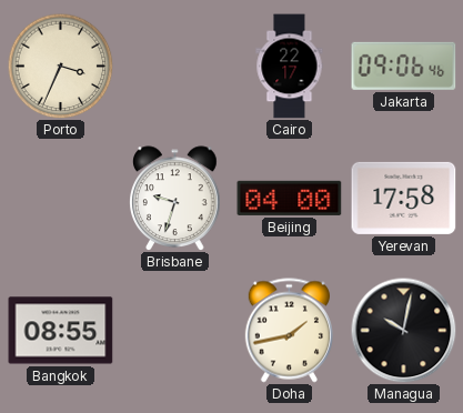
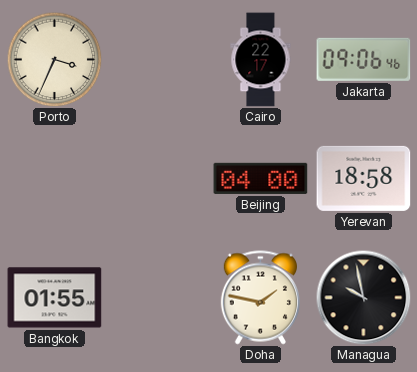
Brisbane: 9:33 -> none (175, 198)
Yerevan: 17:58 -> 18:58 (364, 178)
Bangkok: 08:55 -> 01:55 (55, 298)
Doha: 1:43 -> 1:47 (260, 298)
Managua: 10:02 -> 9:58 (363, 297)
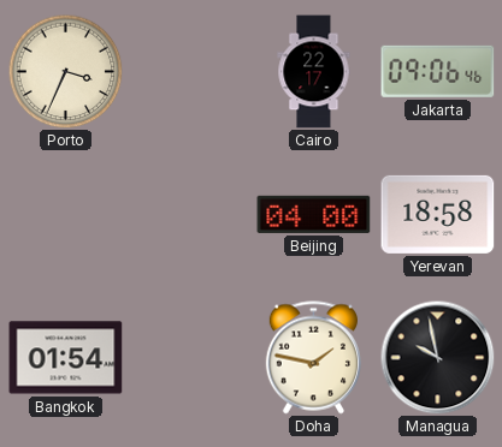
Bangkok: 01:55 -> 01:54 (66, 358)
